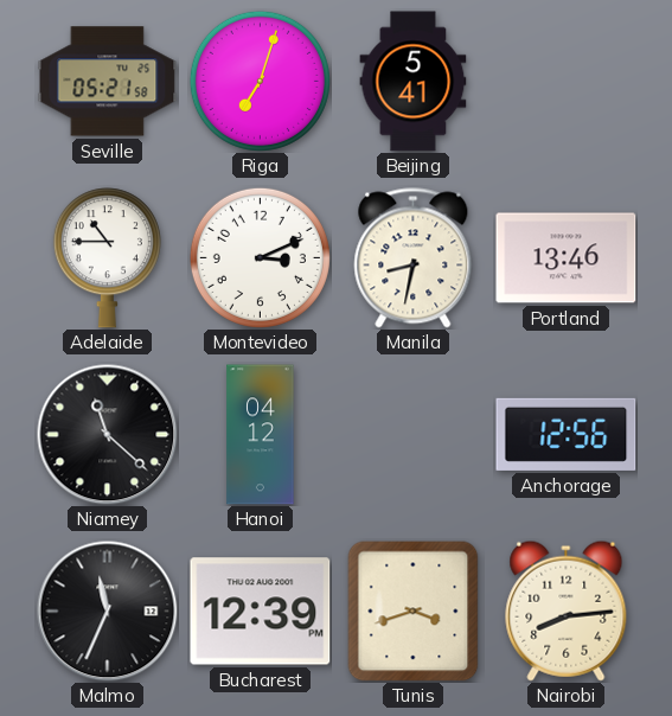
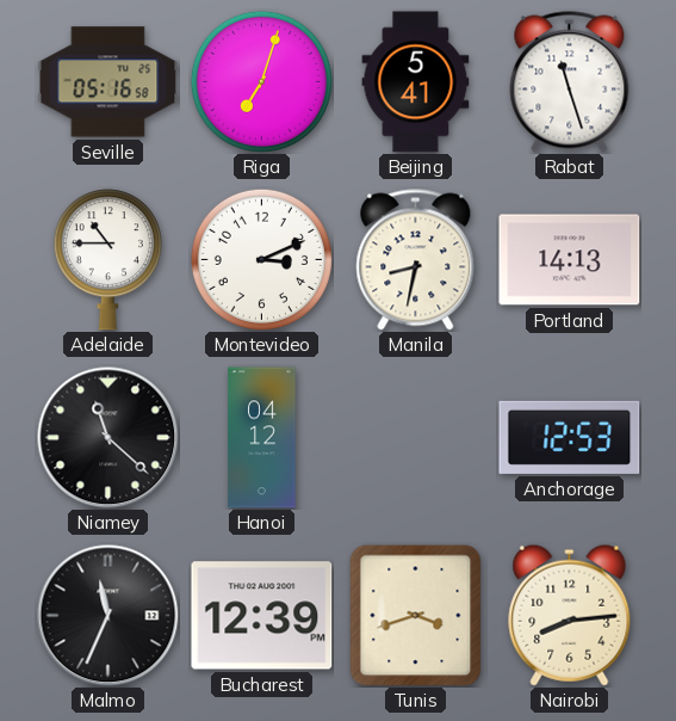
Seville: 05:21 -> 05:16 (108, 82)
Rabat: none -> 11:27 (570, 82)
Portland: 13:46 -> 14:13 (570, 260)
Anchorage: 12:56 -> 12:53 (570, 437)
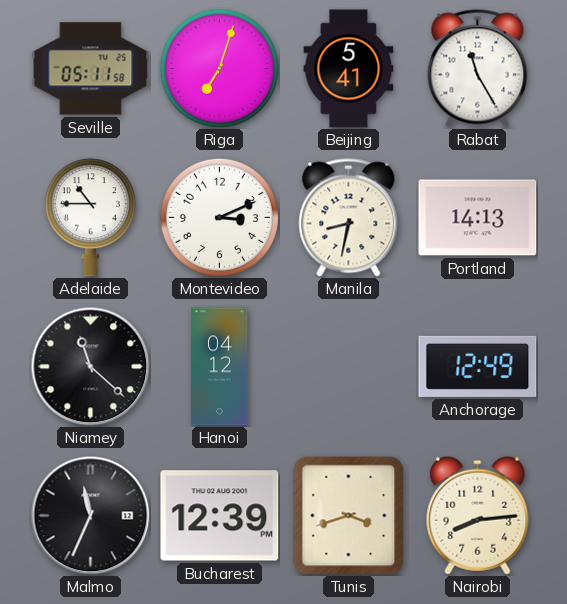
Seville: 05:16 -> 05:11 (91, 69)
Rabat: 11:27 -> 11:25 (478, 69)
Anchorage: 12:53 -> 12:49 (478, 366)
